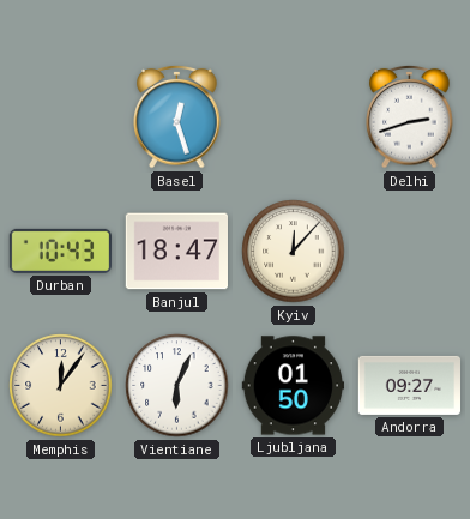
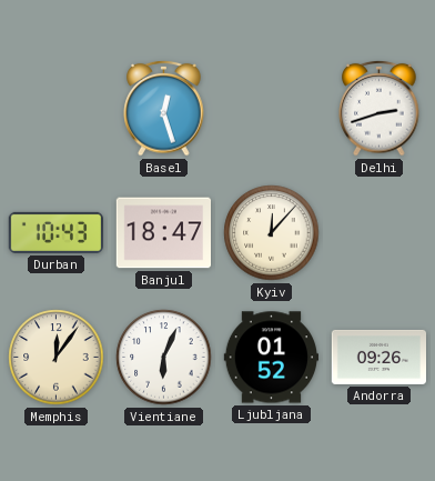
Ljubljana: 01:50 -> 01:52 (271, 358)
Andorra: 09:27 -> 09:26 (378, 357)
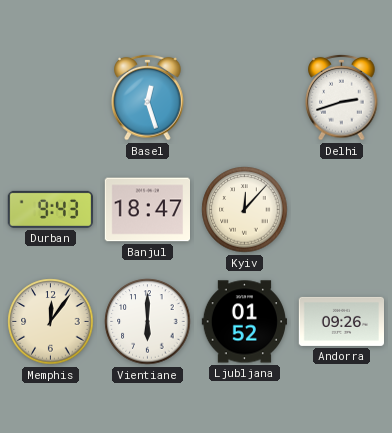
Durban: 10:43 -> 9:43 (50, 209)
Vientiane: 6:04 -> 6:00 (148, 322)
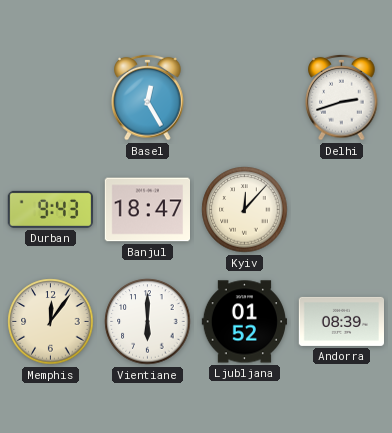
Basel: 12:27 -> 12:25 (148, 97)
Andorra: 09:26 -> 08:39 (341, 321)
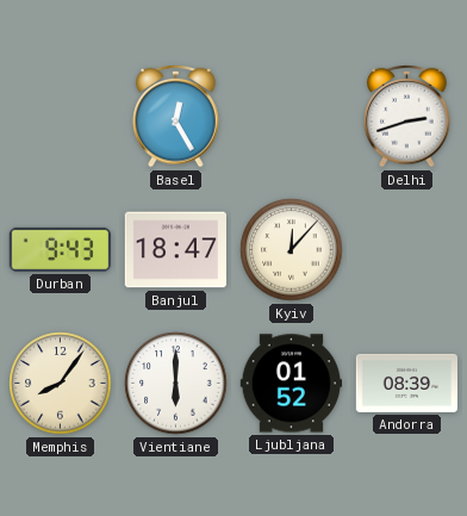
Memphis: 12:06 -> 8:06 (61, 384)
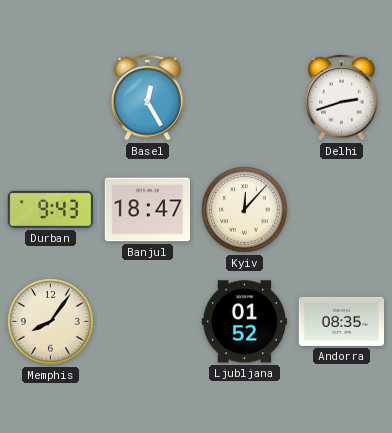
Vientiane: 6:00 -> none (176, 384)
Andorra: 08:39 -> 08:35 (341, 321)
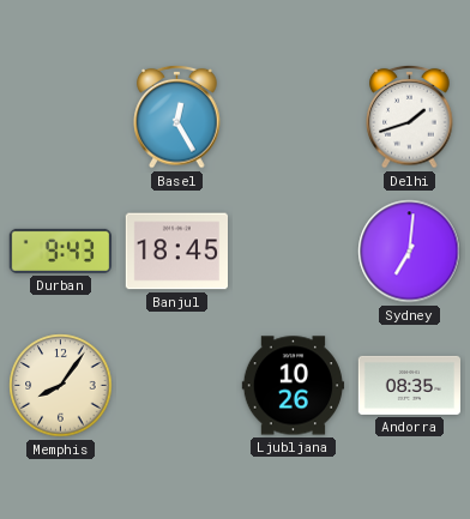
Delhi: 2:42 -> 1:42 (410, 116)
Banjul: 18:47 -> 18:45 (176, 252)
Kyiv: 12:07 -> none (245, 210)
Sydney: none -> 7:01 (410, 252)
Ljubljana: 01:52 -> 10:26 (293, 386)
